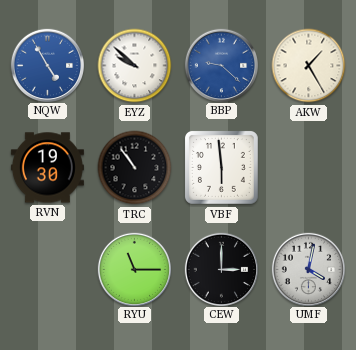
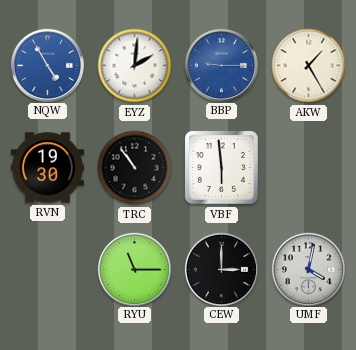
EYZ: 9:52 -> 2:01 (135, 66)
BBP: 9:22 -> 9:15 (221, 65)
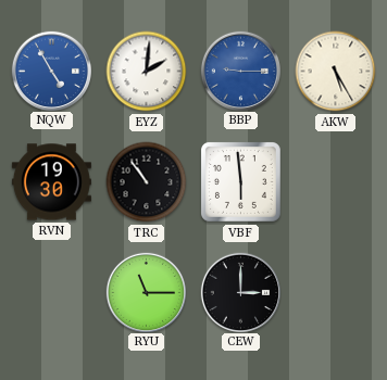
AKW: 1:25 -> 5:25 (336, 72)
UMF: 4:02 -> none (308, 269)
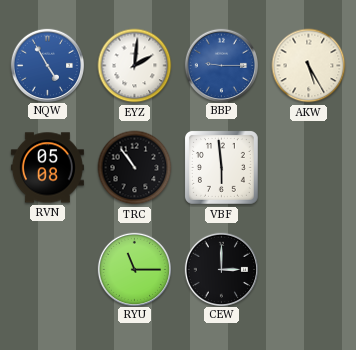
RVN: 19:30 -> 05:08 (47, 168)
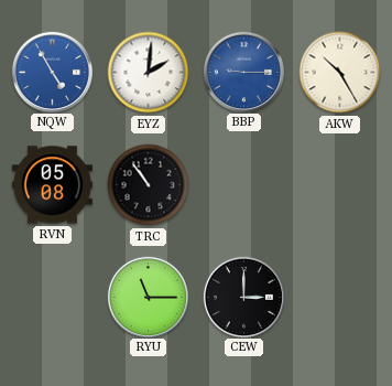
AKW: 5:25 -> 10:25 (340, 73)
VBF: 5:59 -> none (221, 167)
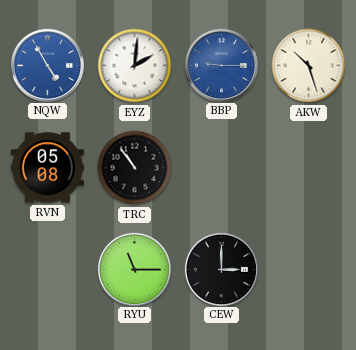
AKW: 10:25 -> 10:27 (309, 66)
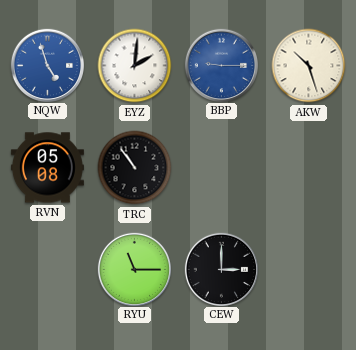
NQW: 4:55 -> 4:57 (47, 65)
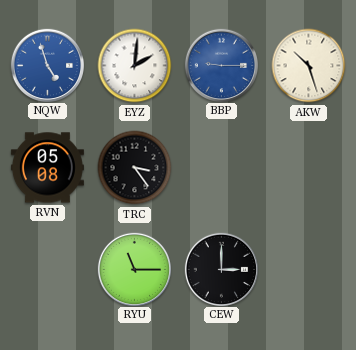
TRC: 10:54 -> 3:24 (135, 168)
